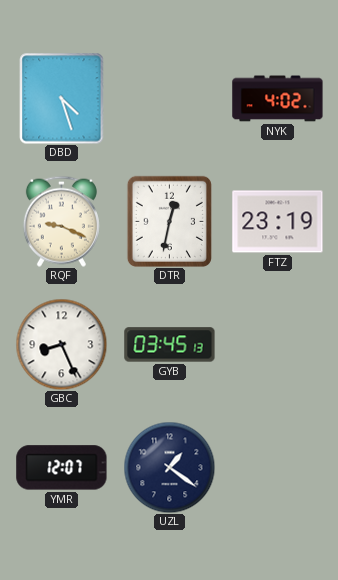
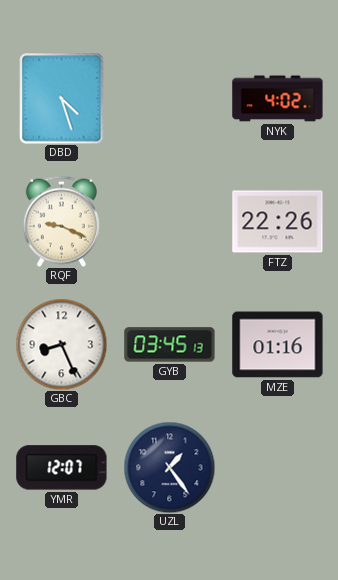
DTR: 12:32 -> none (169, 221)
FTZ: 23:19 -> 22:26 (278, 222)
MZE: none -> 01:16 (278, 345)
UZL: 1:21 -> 1:24 (169, 467)
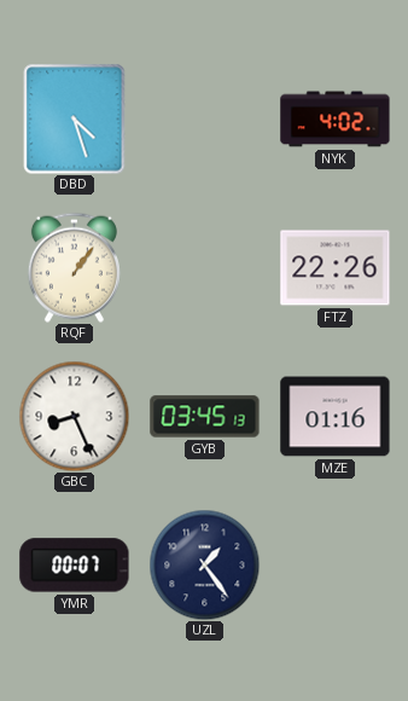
RQF: 9:19 -> 1:06 (74, 267)
YMR: 12:07 -> 00:07 (75, 566)
